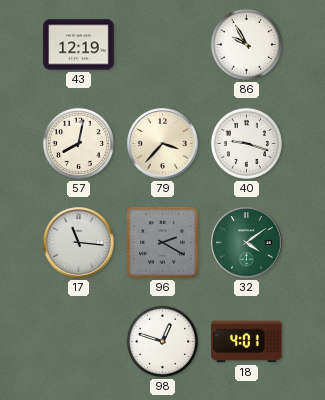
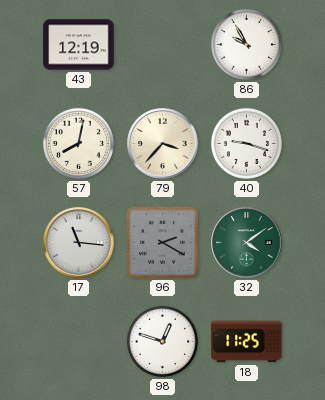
18: 4:01 -> 11:25 (247, 342)
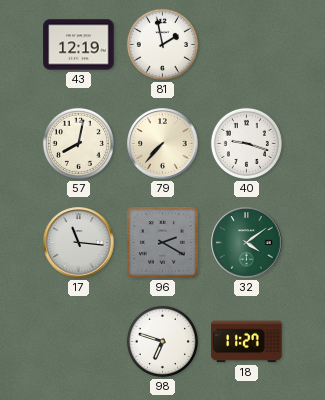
81: none -> 1:58 (162, 44)
86: 9:55 -> none (246, 44)
79: 3:37 -> 7:37 (163, 144)
98: 12:48 -> 6:48 (162, 341)
18: 11:25 -> 11:27 (247, 342)
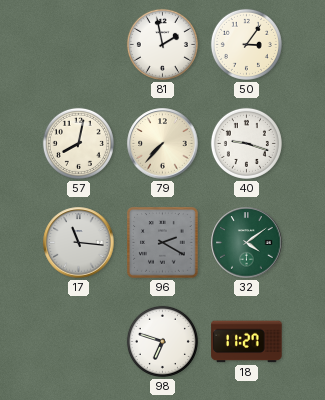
43: 12:19 -> none (79, 45)
50: none -> 3:06 (246, 44)
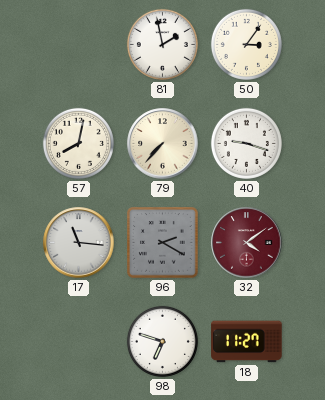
32 dial: green -> burgundy (247, 243)
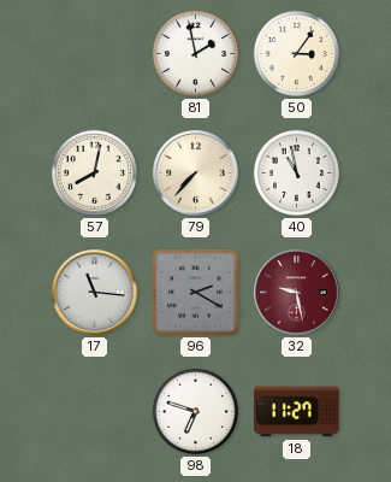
40: 9:18 -> 10:58 (296, 172)
32: 4:09 -> 9:28 (297, 293)
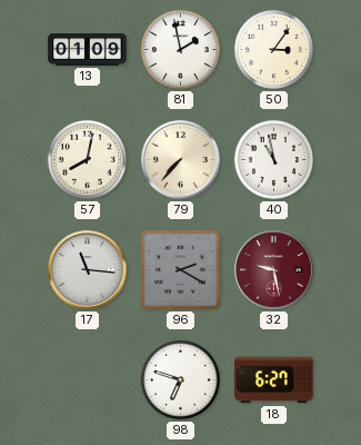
13: none -> 01:09 (88, 50)
18: 11:27 -> 6:27 (274, 380)
